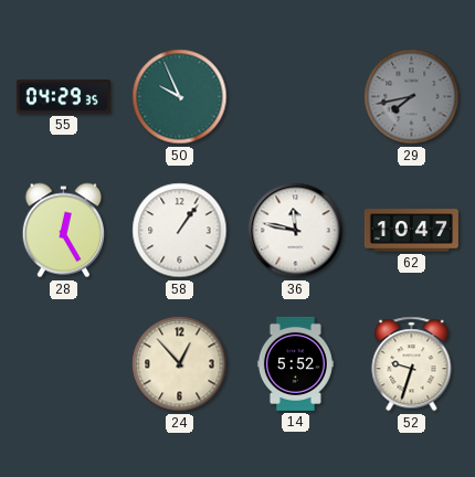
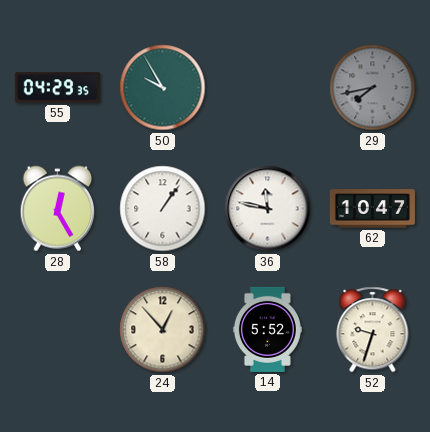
50: 9:56 -> 9:55 (163, 88)
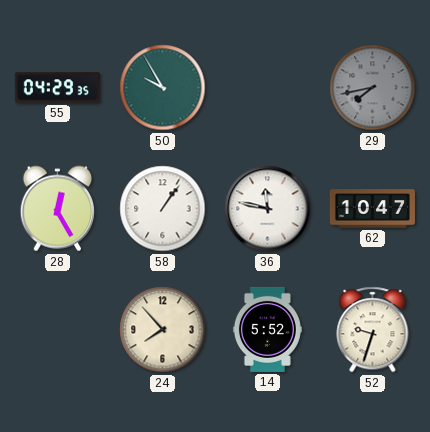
24: 12:53 -> 7:53 (163, 330)
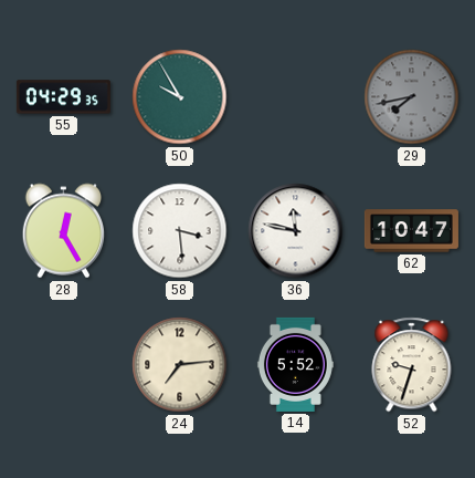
58: 1:06 -> 3:29 (180, 231)
24: 7:53 -> 7:14 (180, 365)
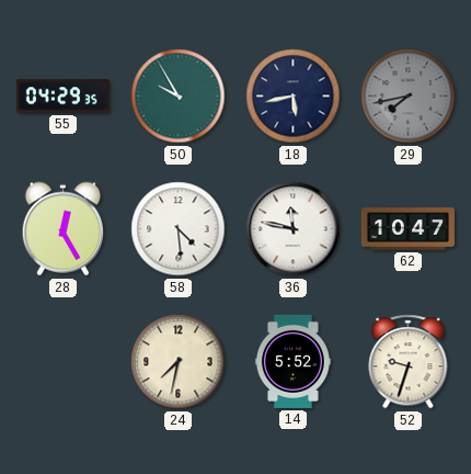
18: none -> 5:43 (294, 97)
58: 3:29 -> 4:29 (179, 229)
24: 7:14 -> 7:32 (179, 362)
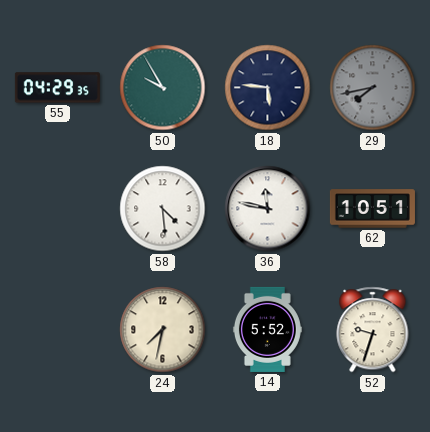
18: 5:43 -> 5:46 (268, 88)
28: 12:25 -> none (64, 229)
62: 10:47 -> 10:51 (372, 209)
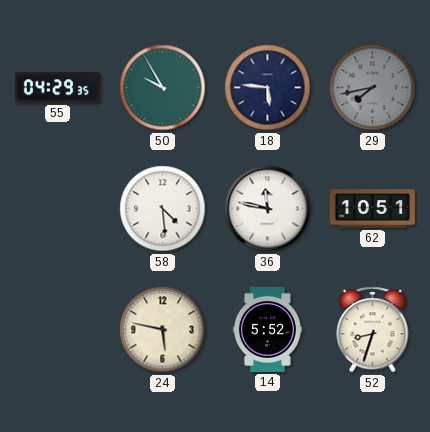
24: 7:32 -> 5:47 (163, 330)
52: 9:33 -> 8:33 (373, 330)
